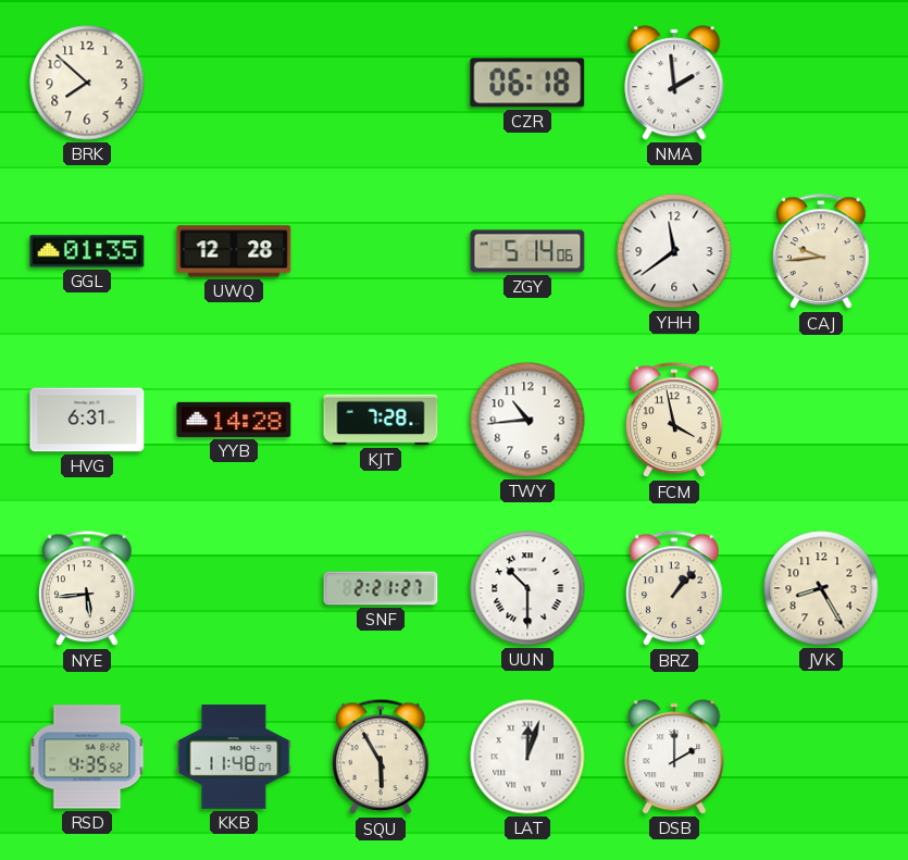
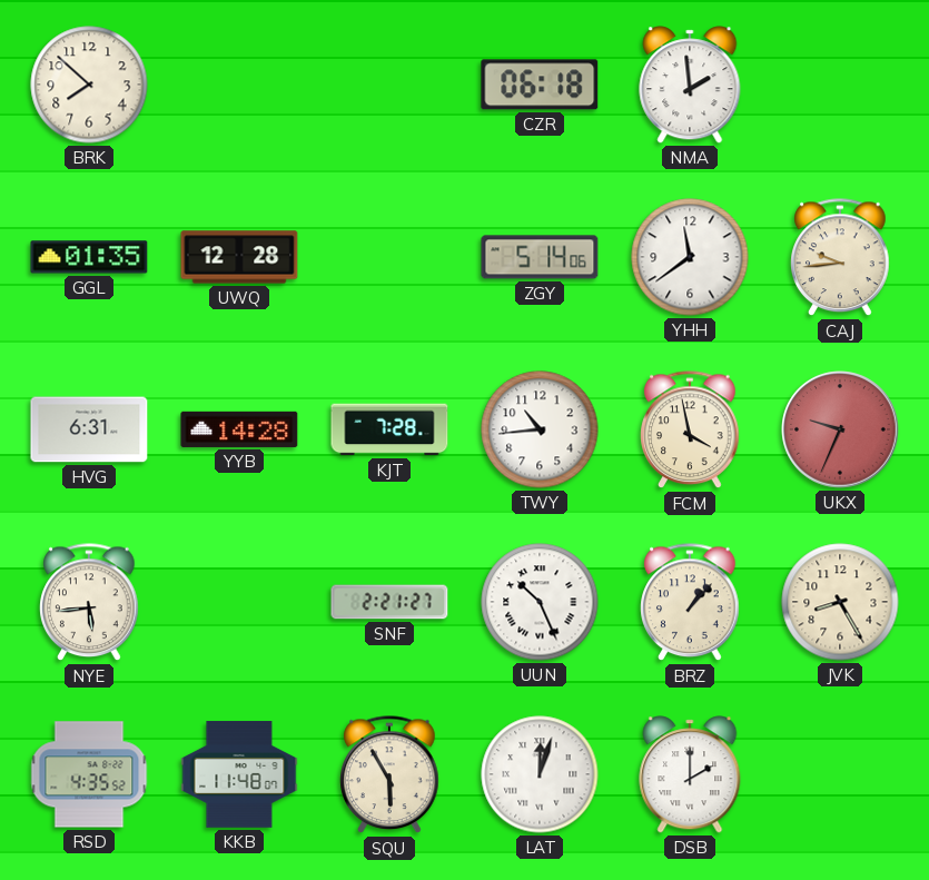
UKX: none -> 9:34 (840, 429)
UUN: 10:30 -> 10:26 (540, 602)
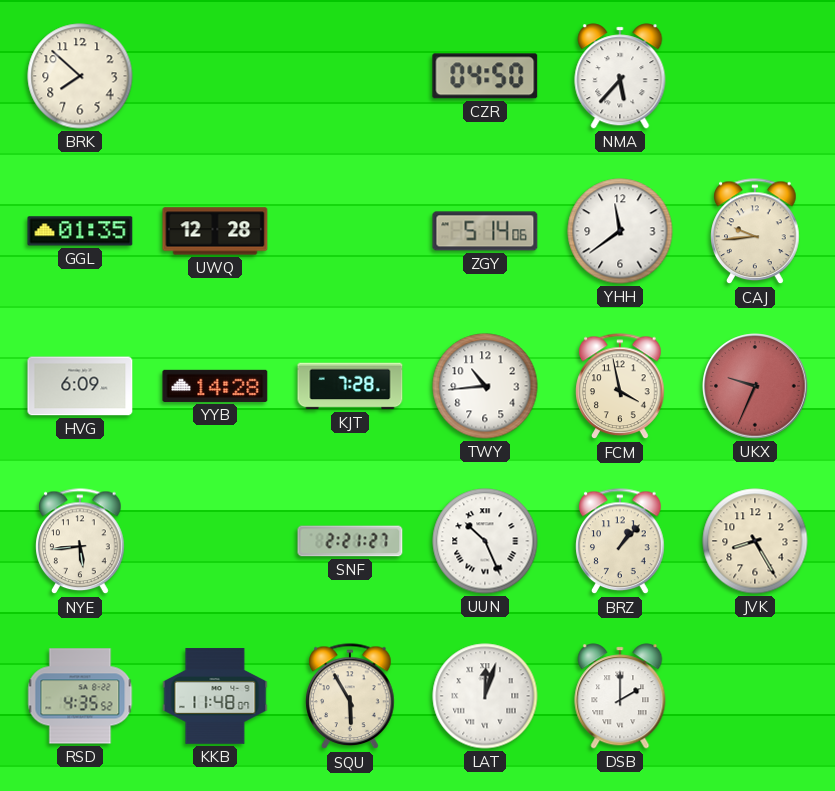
CZR: 06:18 -> 04:50 (485, 76)
NMA: 1:59 -> 5:37 (620, 76)
HVG: 6:31 -> 6:09 (80, 386)
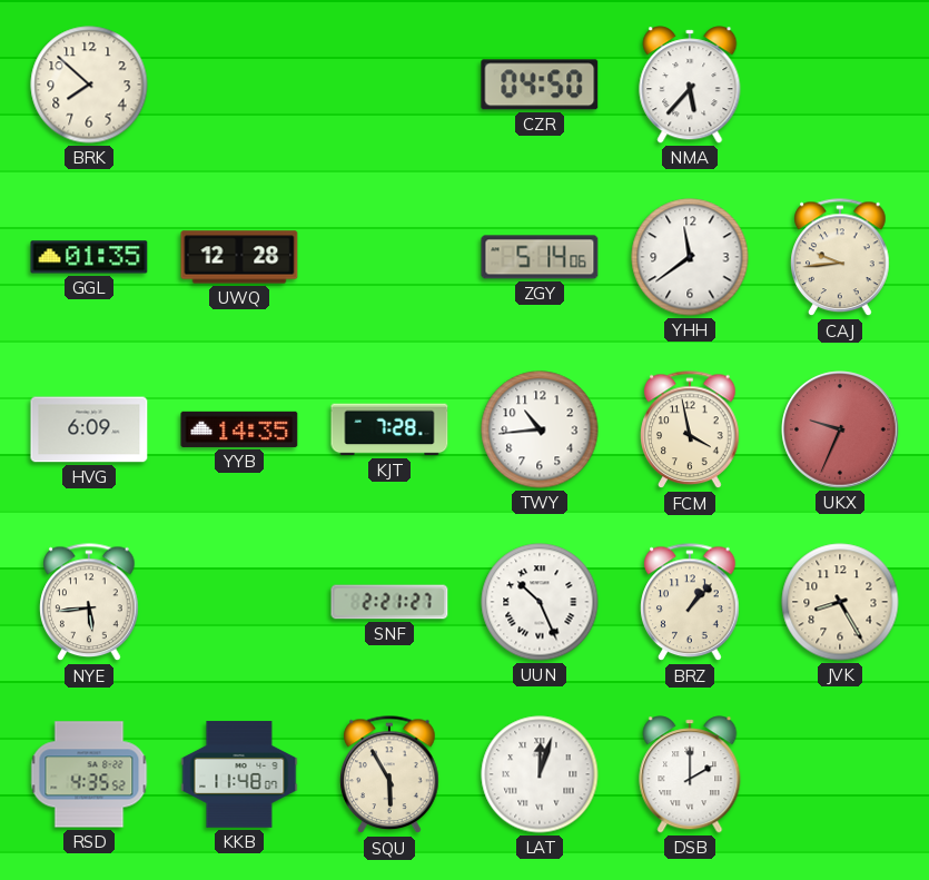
YYB: 14:28 -> 14:35 (239, 429)
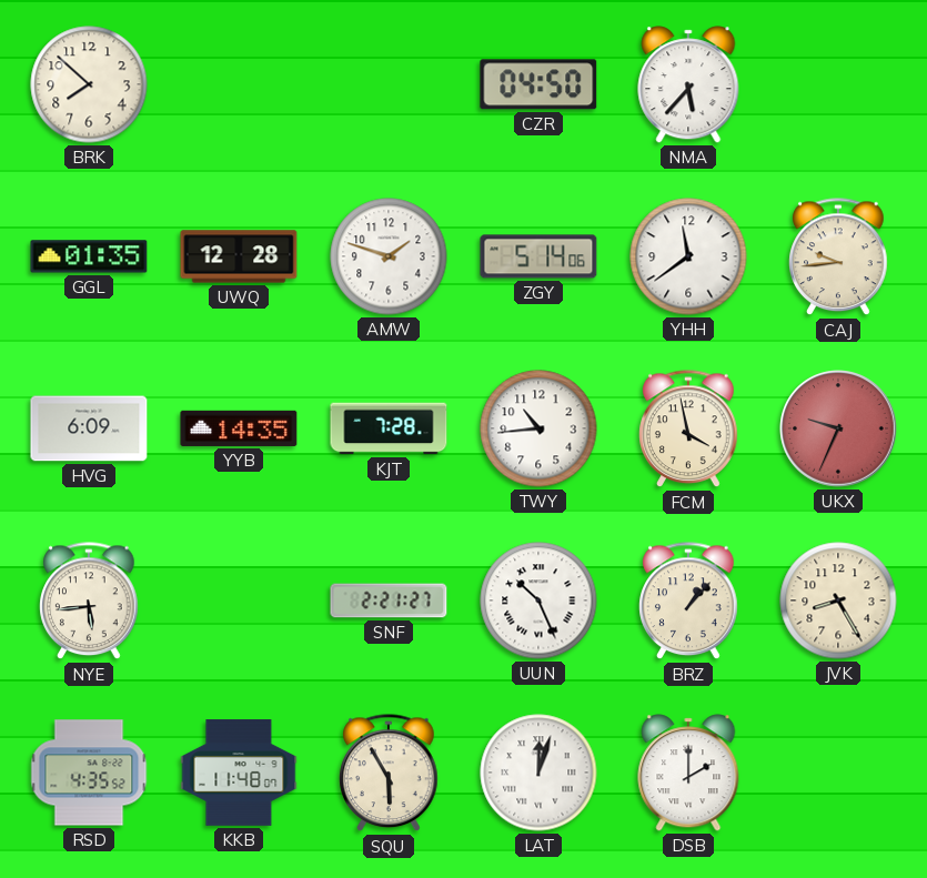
AMW: none -> 1:48 (389, 256)
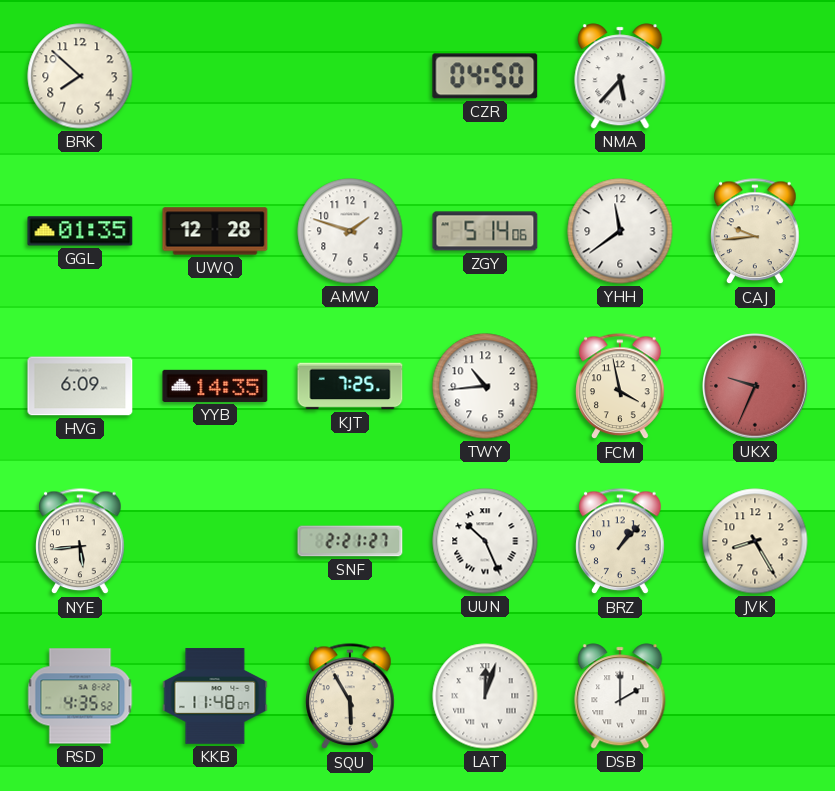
KJT: 7:28 -> 7:25 (350, 386)
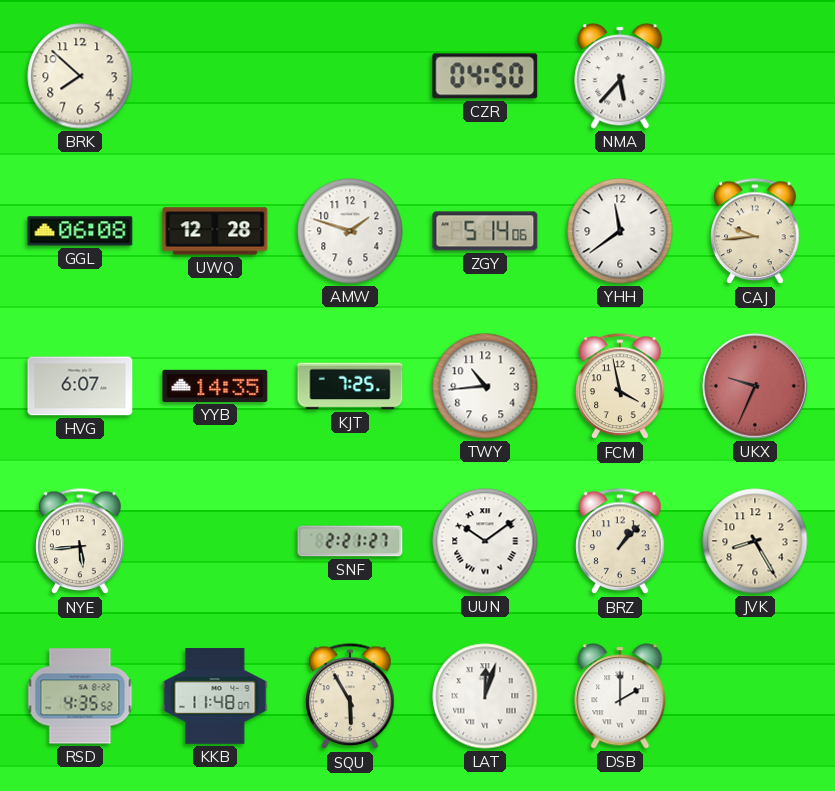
GGL: 01:35 -> 06:08 (80, 231)
HVG: 6:09 -> 6:07 (80, 386)
UUN: 10:26 -> 10:09 (485, 541)
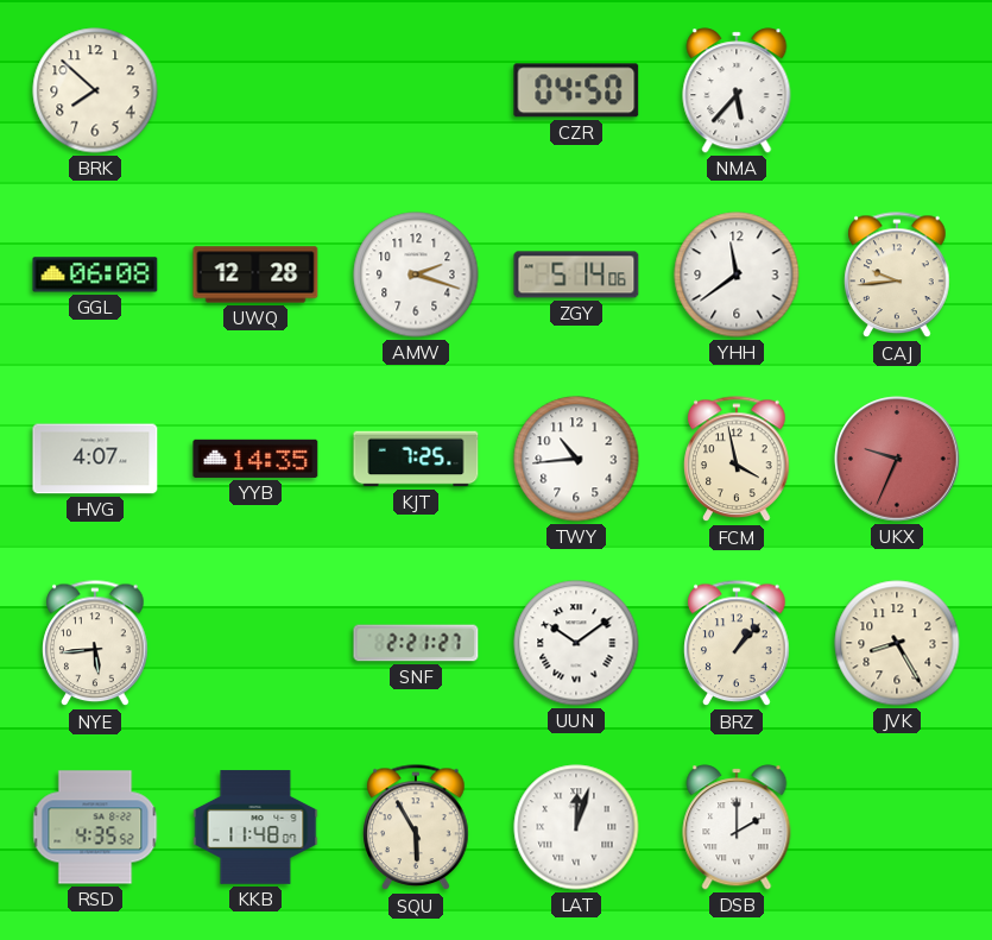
AMW: 1:48 -> 2:18 (416, 275)
HVG: 6:07 -> 4:07 (95, 459)
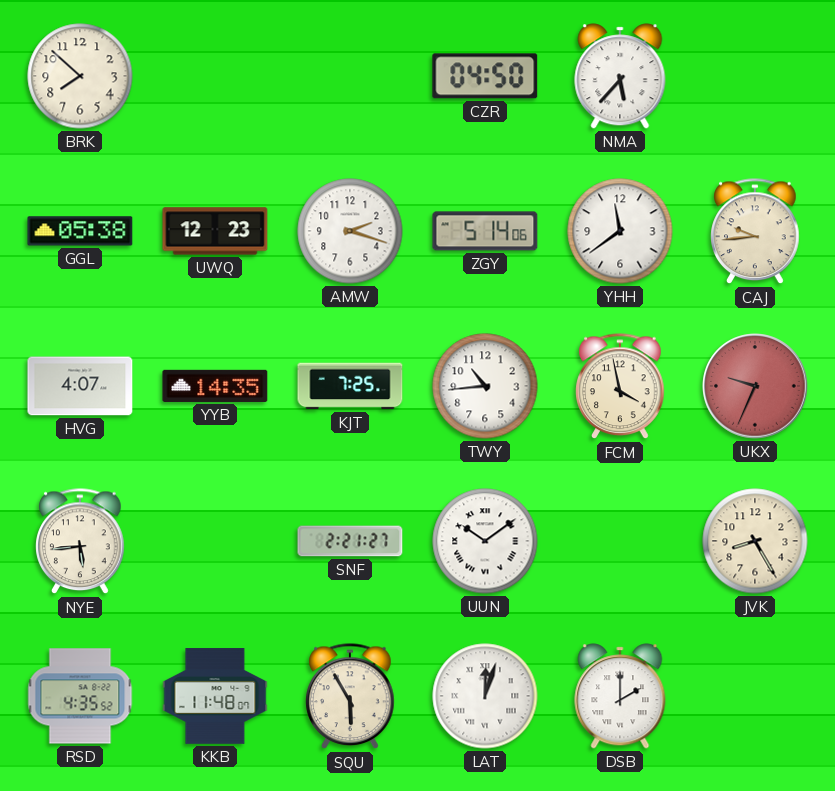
GGL: 06:08 -> 05:38 (80, 231)
UWQ: 12:28 -> 12:23 (215, 231)
BRZ: 1:07 -> none (737, 644)
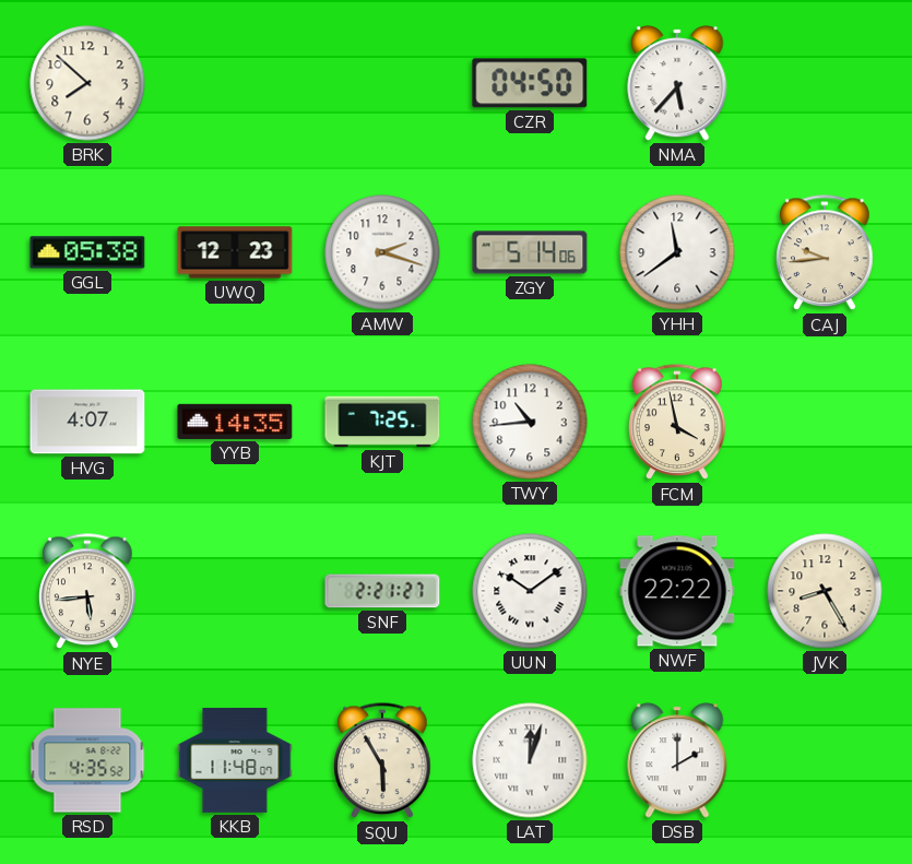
UKX: 9:34 -> none (755, 386)
NWF: none -> 22:22 (677, 591)
